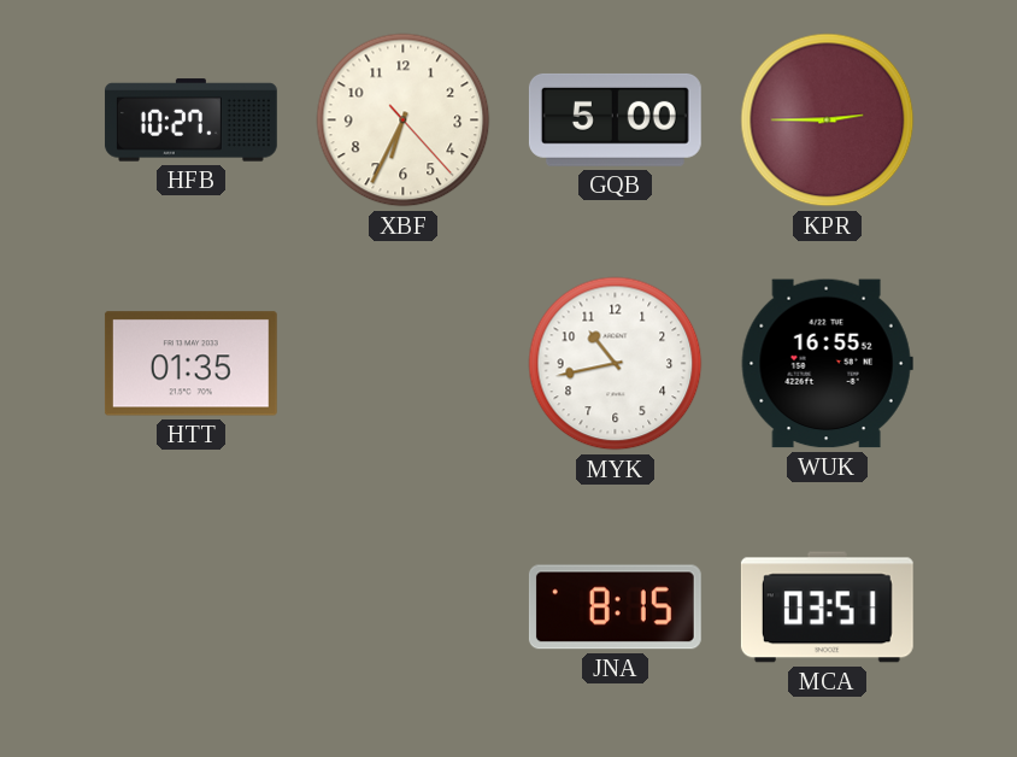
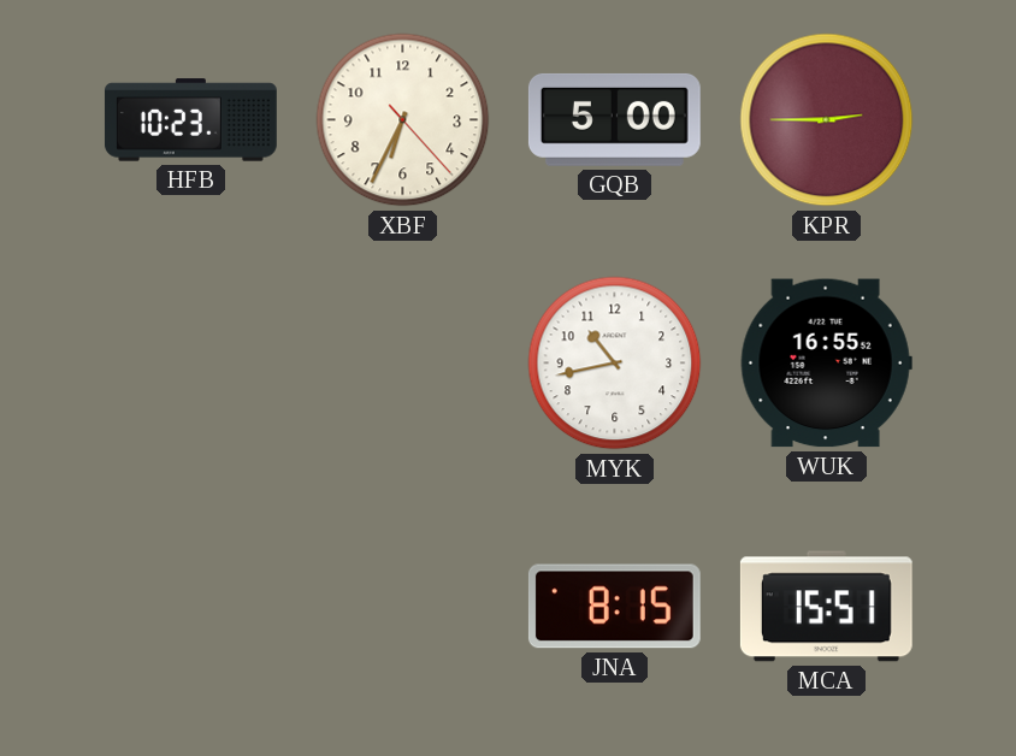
HFB: 10:27 -> 10:23 (190, 120)
HTT: 01:35 -> none (190, 364)
MCA: 03:51 -> 15:51 (826, 607)
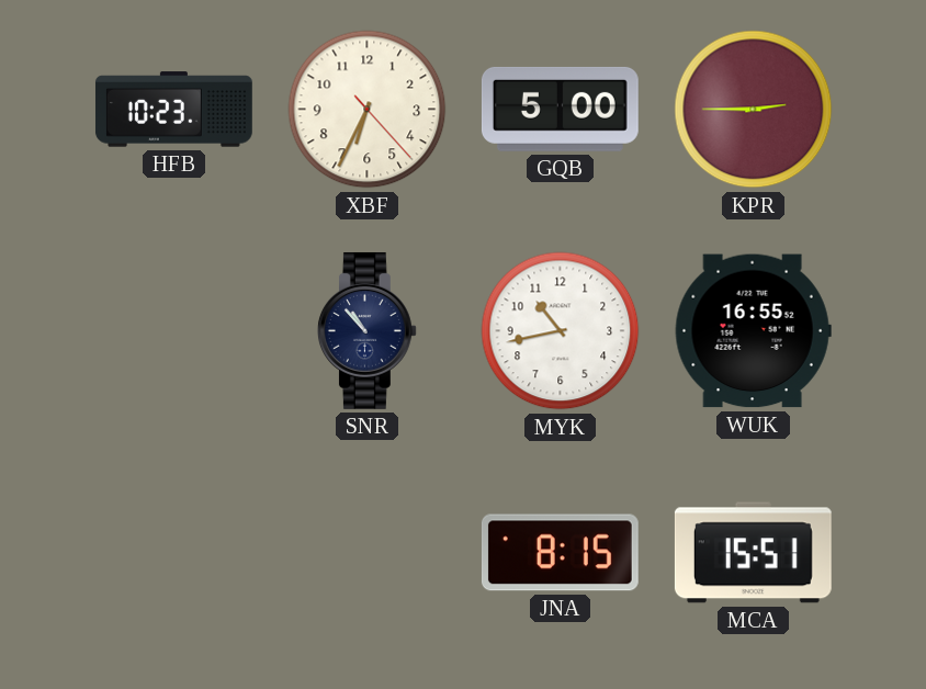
SNR: none -> 10:53 (366, 330)
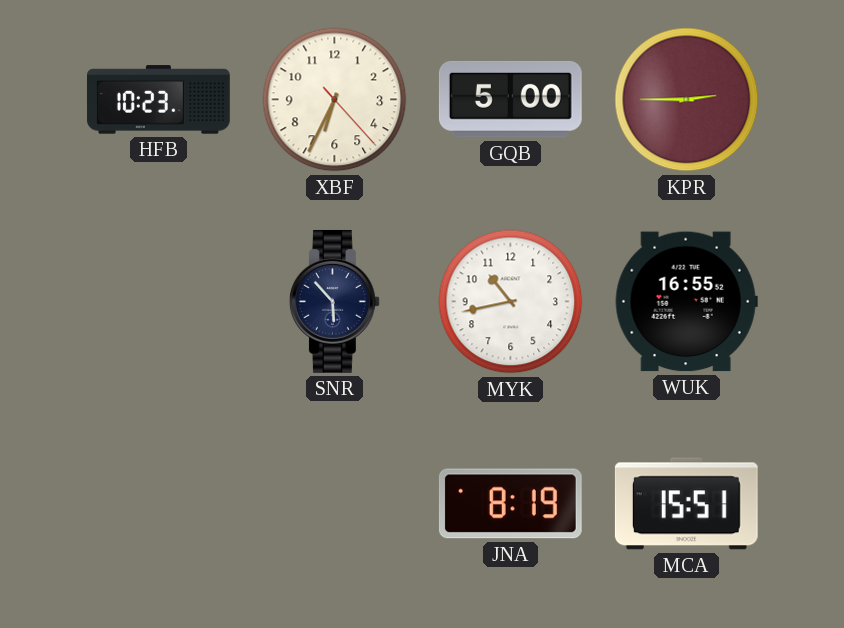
SNR: 10:53 -> 5:53 (334, 301)
JNA: 8:15 -> 8:19 (510, 504)
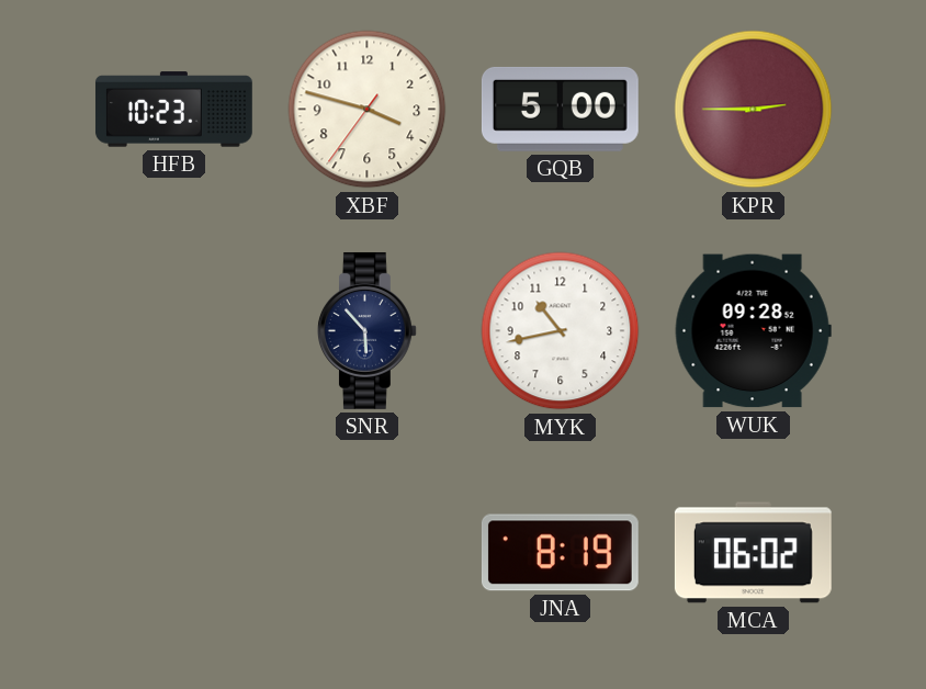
XBF: 6:34 -> 3:47 (368, 110)
WUK: 16:55 -> 09:28 (753, 331)
MCA: 15:51 -> 06:02 (753, 553)
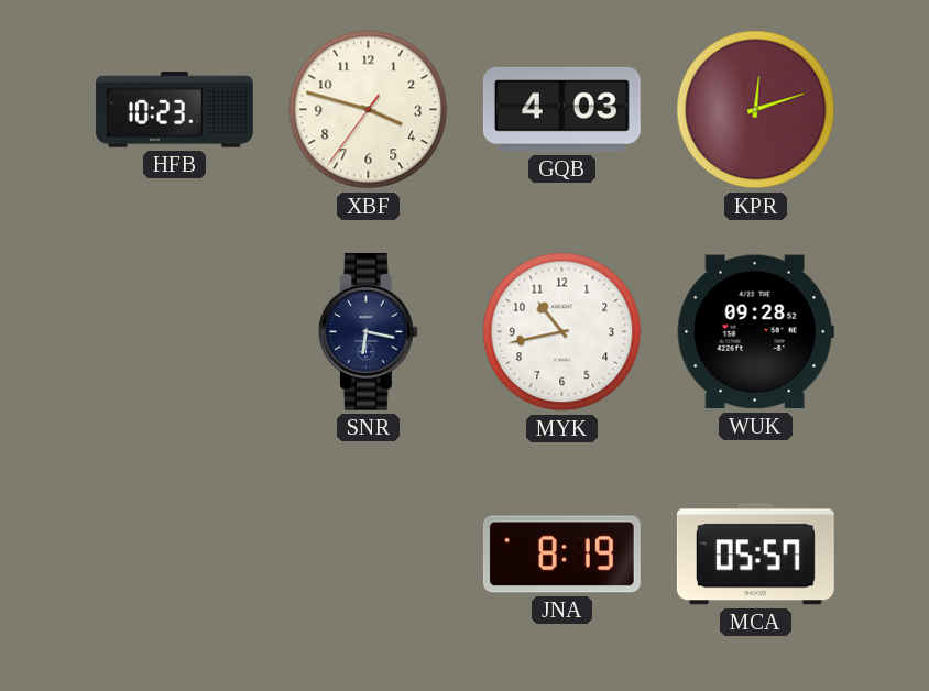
GQB: 5:00 -> 4:03 (561, 109)
KPR: 2:45 -> 12:12 (756, 110)
SNR: 5:53 -> 6:17 (368, 331)
MCA: 06:02 -> 05:57 (755, 555)
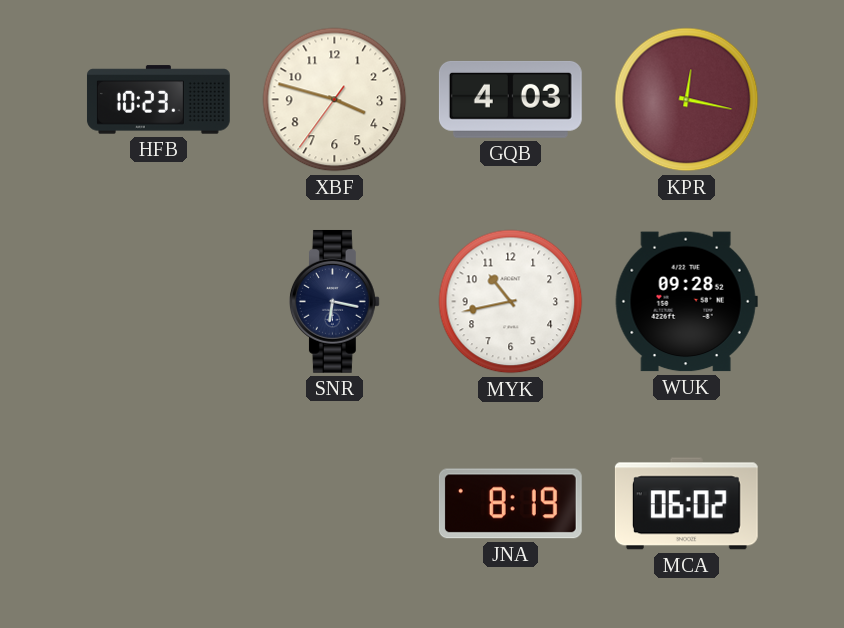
KPR: 12:12 -> 12:17 (687, 100)
MCA: 05:57 -> 06:02 (686, 504)
